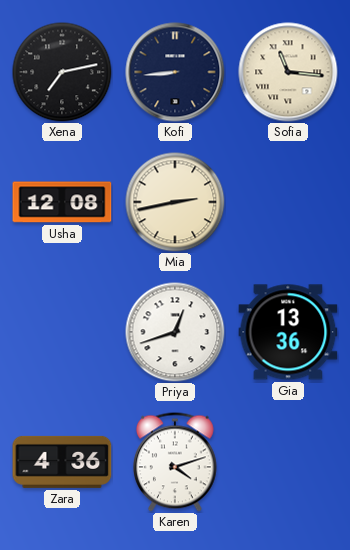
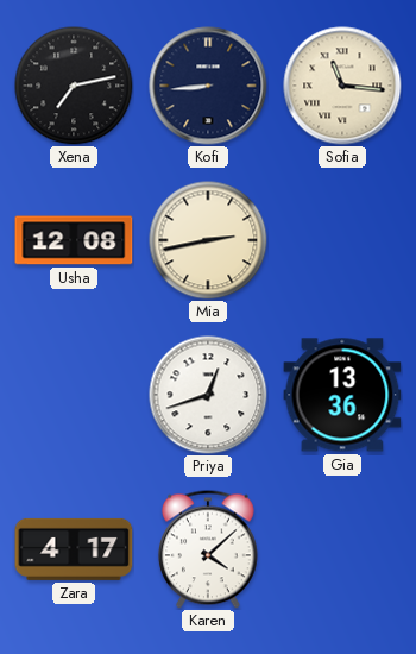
Zara: 4:36 -> 4:17 (74, 549)
Karen: 4:12 -> 4:08 (209, 549)
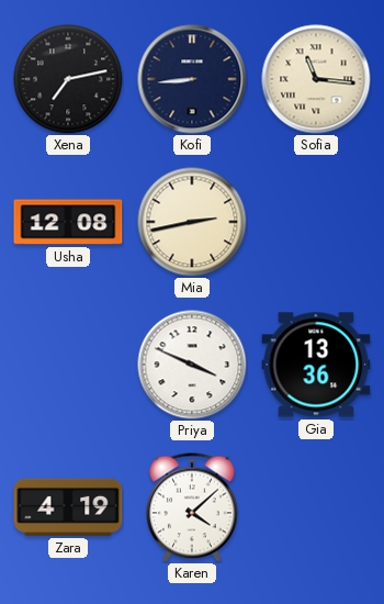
Priya: 12:42 -> 3:49 (192, 365)
Zara: 4:17 -> 4:19 (68, 507)
